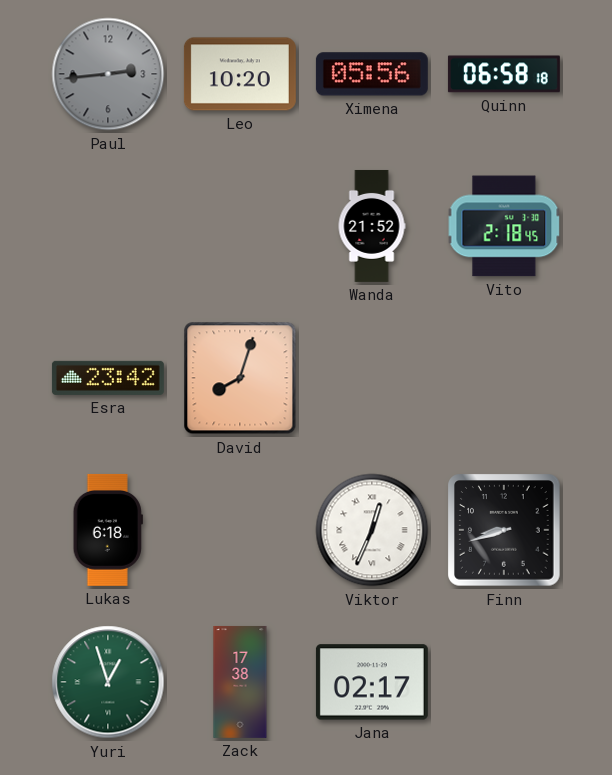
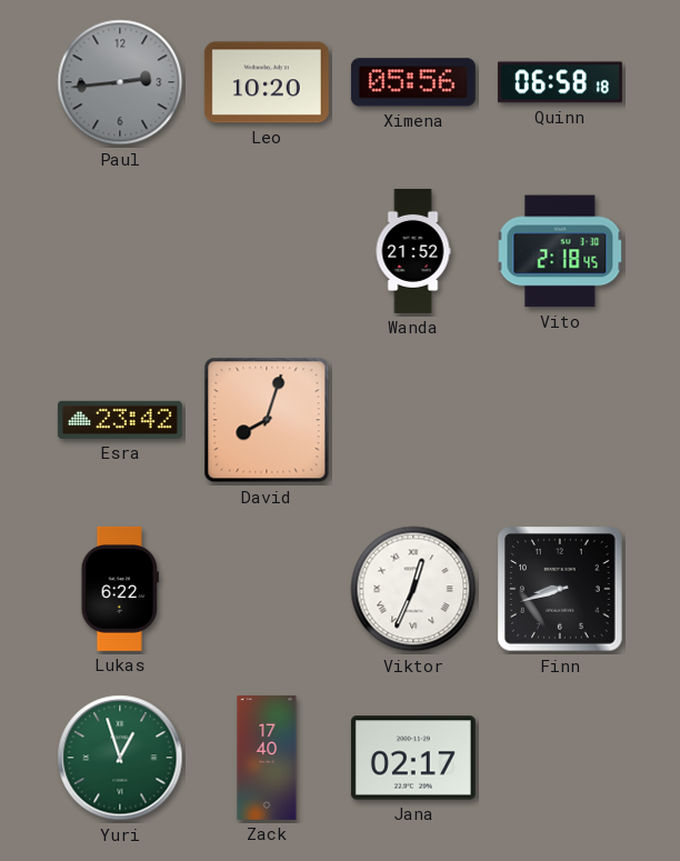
Lukas: 6:18 -> 6:22 (120, 589)
Zack: 17:38 -> 17:40 (267, 758)
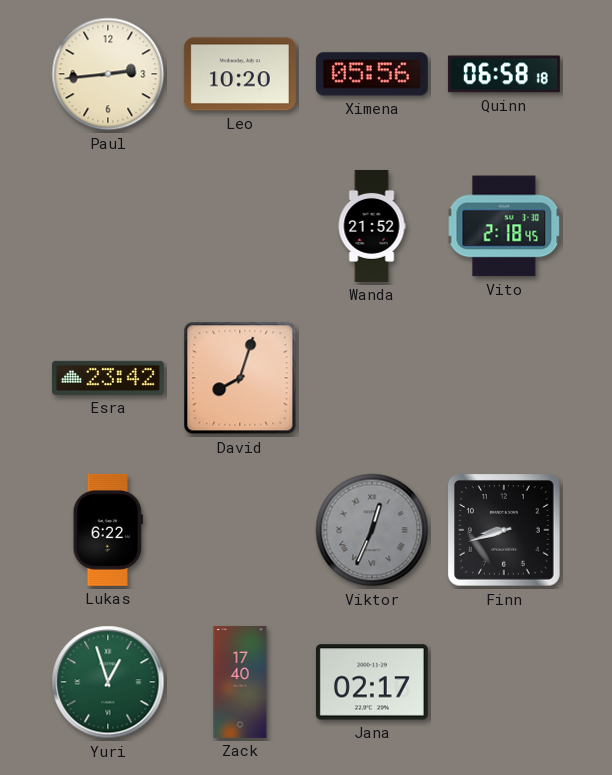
Paul dial: grey -> cream (108, 74)
Viktor dial: white -> grey (372, 530)
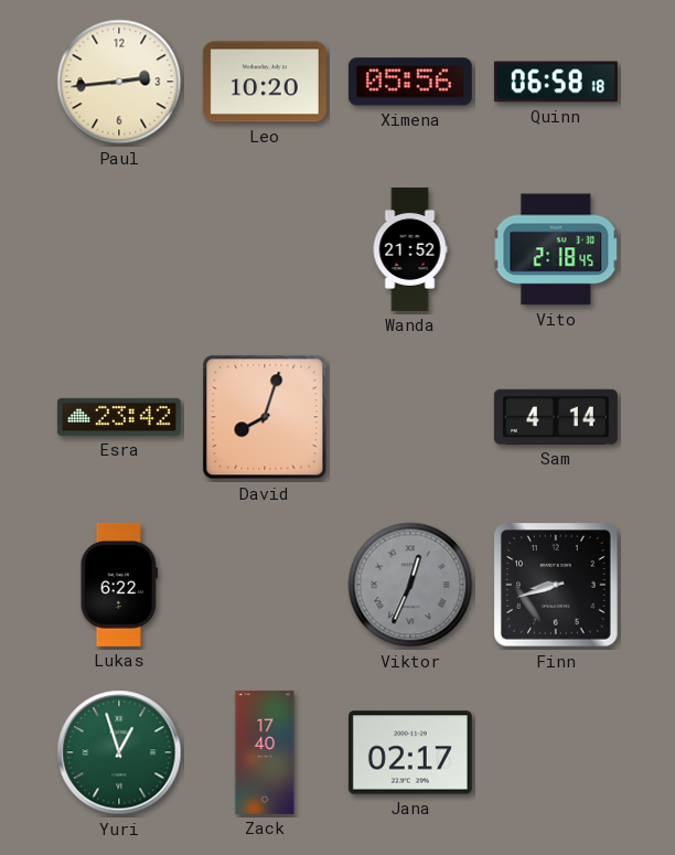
Sam: none -> 4:14 (556, 417)
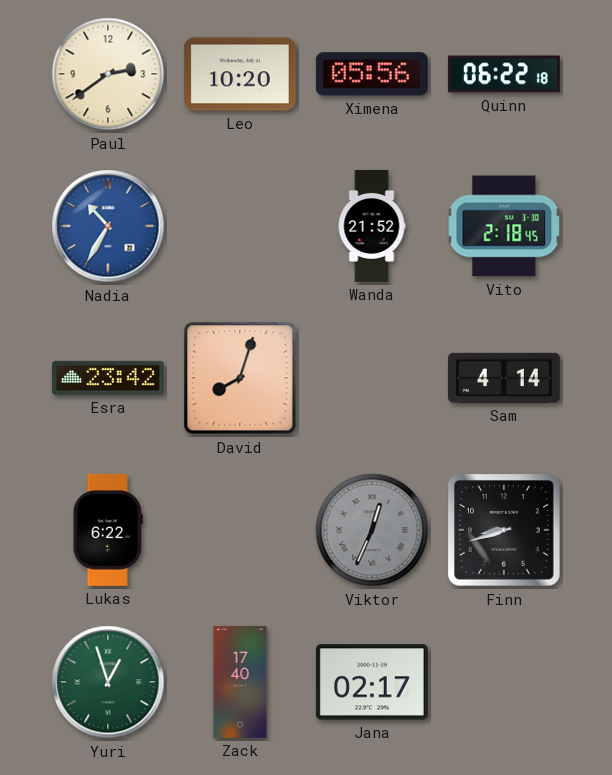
Paul: 2:44 -> 2:39 (108, 74)
Quinn: 06:58 -> 06:22 (504, 74)
Nadia: none -> 10:35 (108, 226)
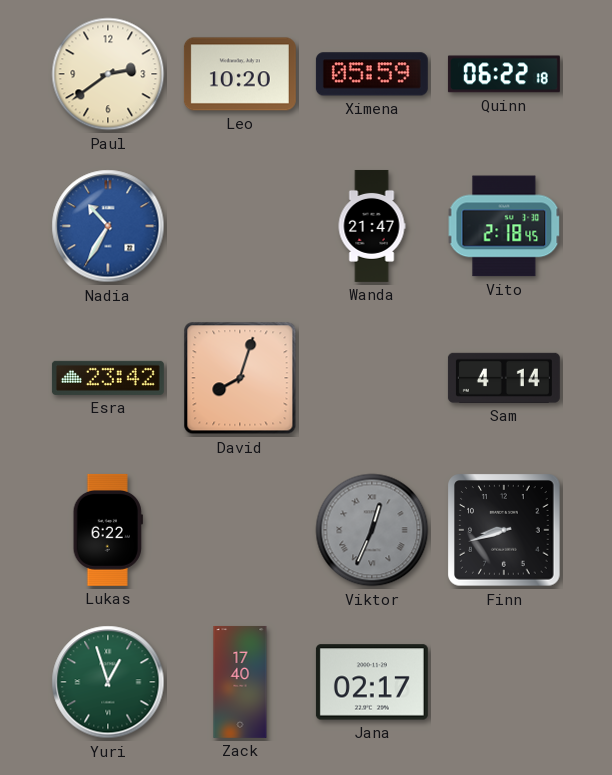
Ximena: 05:56 -> 05:59 (372, 74)
Wanda: 21:52 -> 21:47 (372, 226)
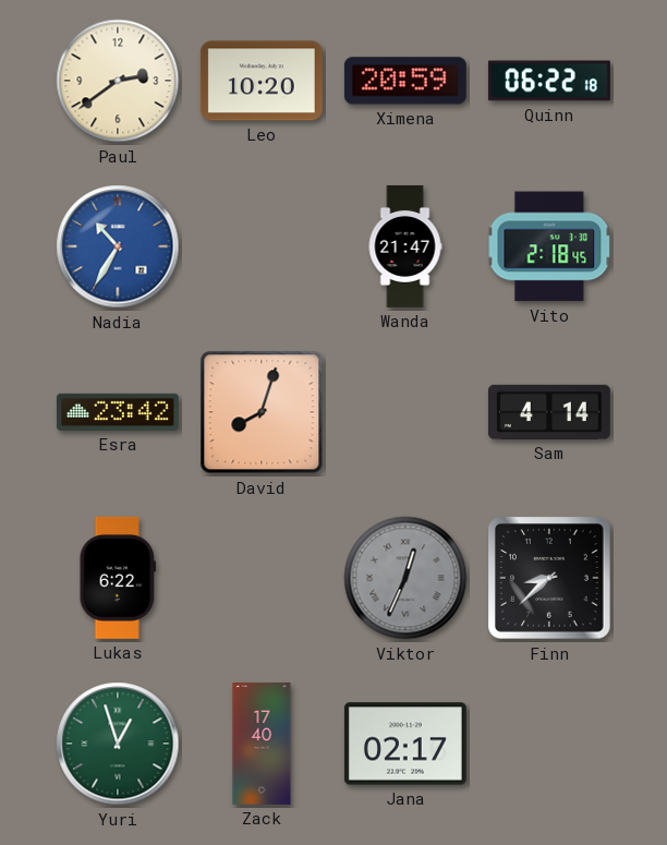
Ximena: 05:59 -> 20:59 (405, 81)
Finn: 8:42 -> 8:38 (549, 578)
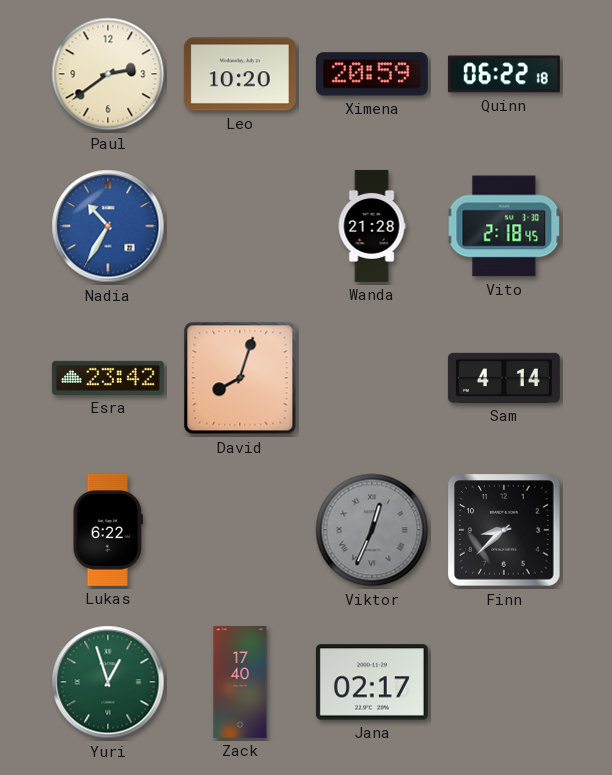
Wanda: 21:47 -> 21:28 (372, 226)
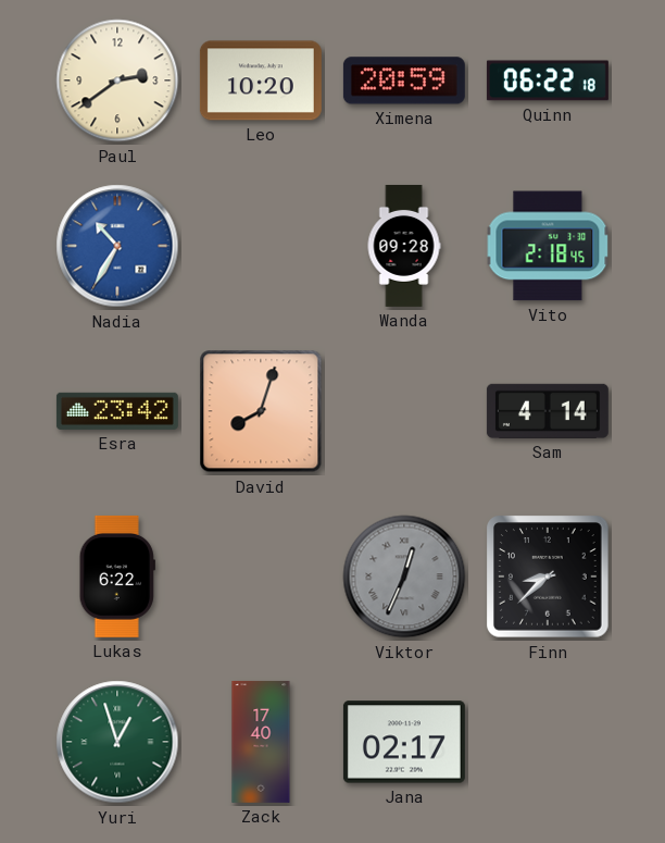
Wanda: 21:28 -> 09:28 (404, 246)
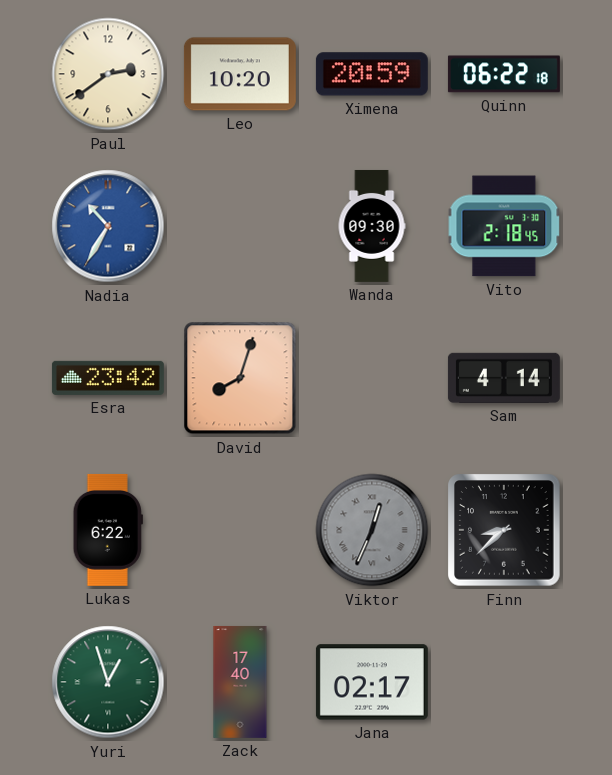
Wanda: 09:28 -> 09:30 (372, 226)
